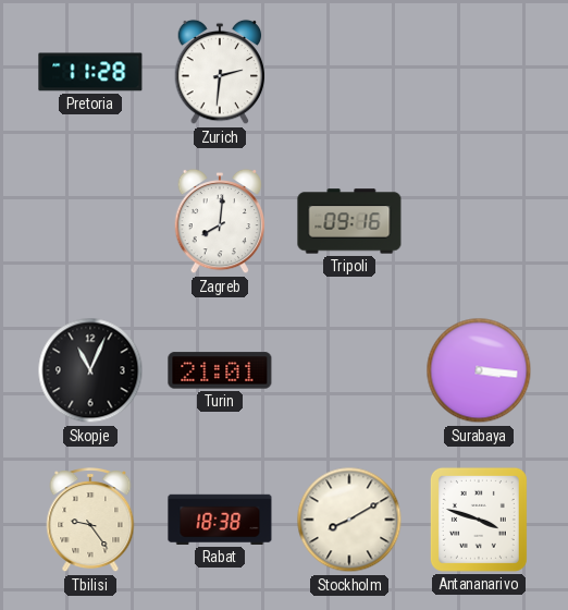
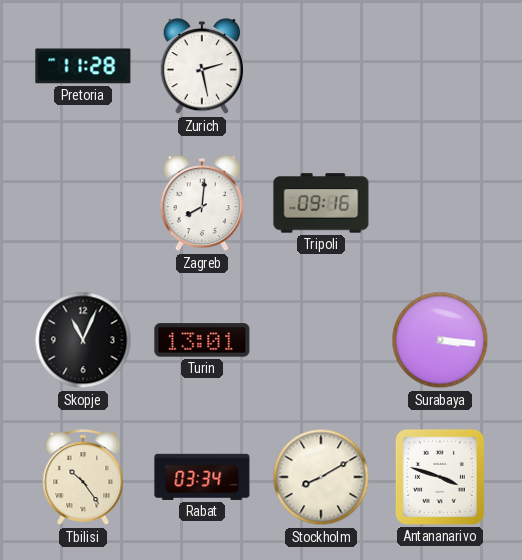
Zurich: 2:31 -> 2:28 (202, 66)
Turin: 21:01 -> 13:01 (202, 340)
Tbilisi: 9:24 -> 10:24 (83, 478)
Rabat: 18:38 -> 03:34 (202, 477)
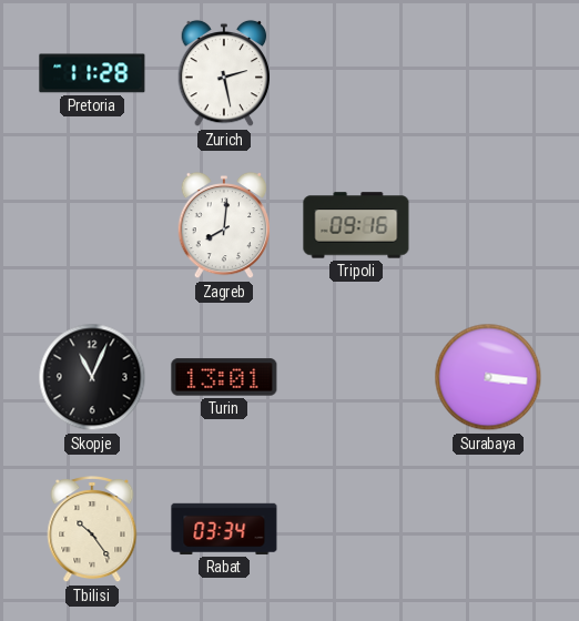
Stockholm: 8:10 -> none (321, 477)
Antananarivo: 3:48 -> none (440, 477)
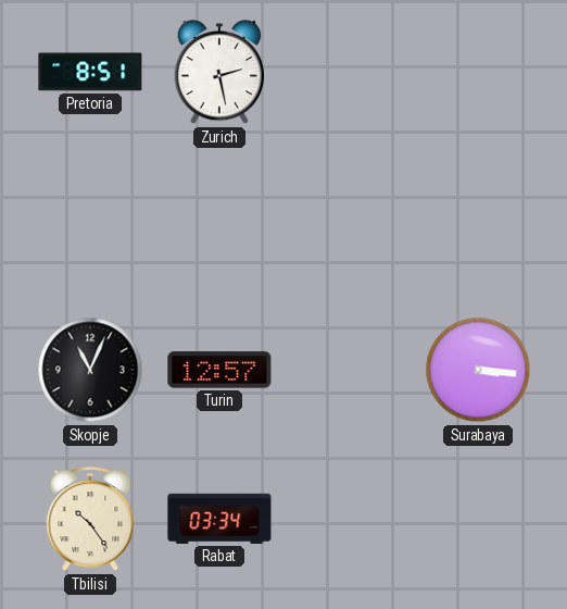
Pretoria: 11:28 -> 8:51 (90, 72)
Zagreb: 8:01 -> none (224, 225)
Tripoli: 09:16 -> none (356, 225)
Turin: 13:01 -> 12:57 (219, 370)
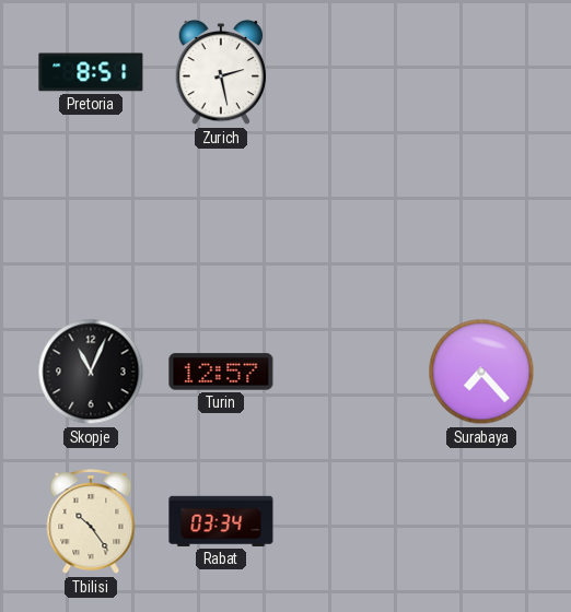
Surabaya: 3:16 -> 7:23 (481, 372)
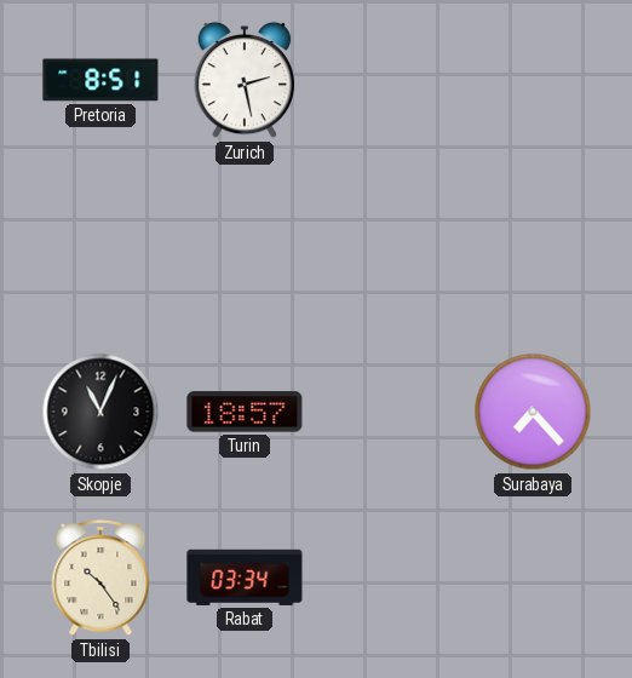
Turin: 12:57 -> 18:57 (245, 412)
